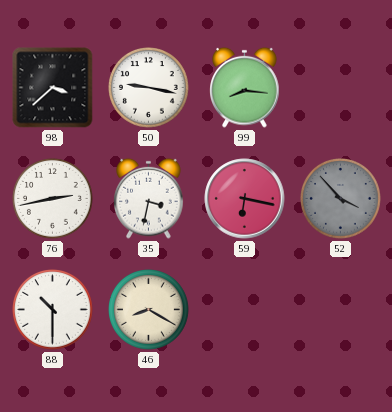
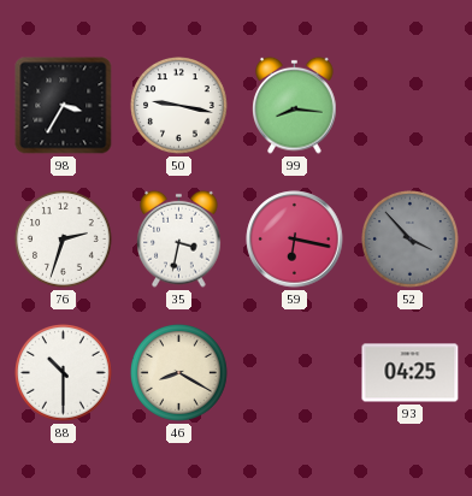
98: 3:38 -> 3:35 (64, 106)
76: 2:43 -> 2:33 (64, 240)
93: none -> 04:25 (411, 373)
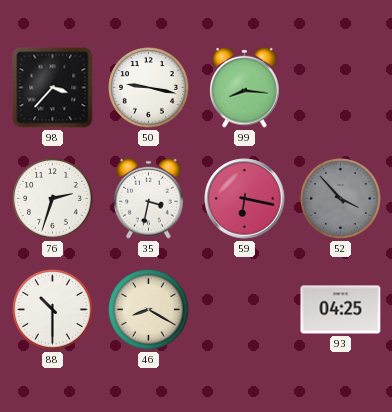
98: 3:35 -> 3:37 (53, 88)
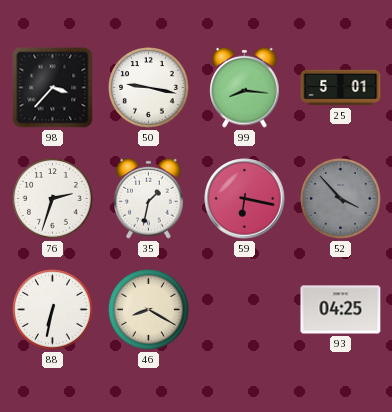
25: none -> 5:01 (341, 88)
35: 3:32 -> 1:32 (149, 198)
88: 10:30 -> 6:32 (53, 310)
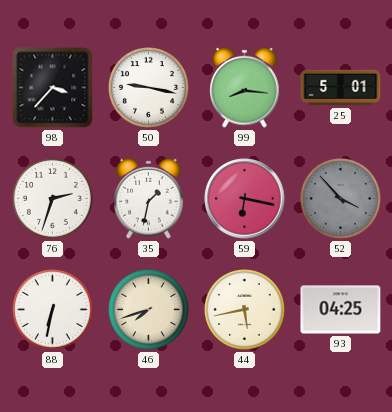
46: 8:20 -> 7:42 (149, 310)
44: none -> 5:43 (245, 310)
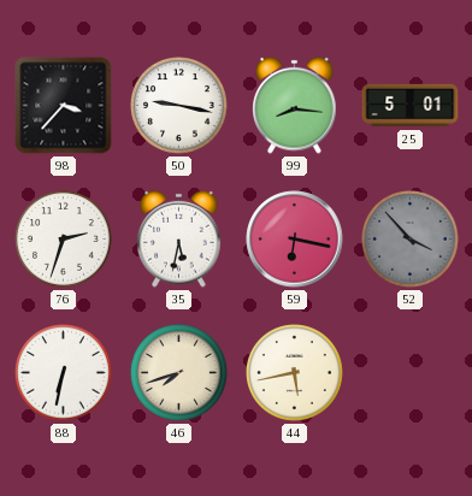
35: 1:32 -> 5:32 (179, 238)
93: 04:25 -> none (341, 310)
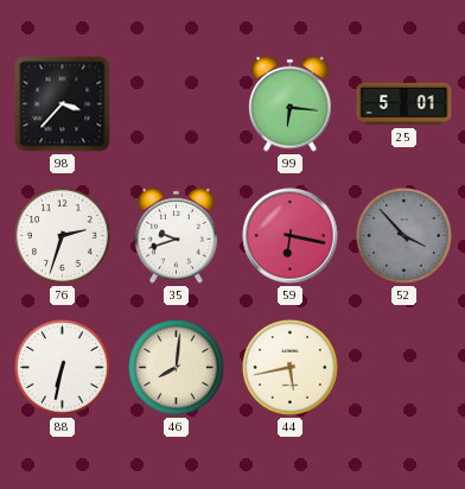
50: 9:17 -> none (179, 106)
99: 8:16 -> 6:16 (291, 103)
35: 5:32 -> 9:42 (177, 235)
46: 7:42 -> 8:01 (177, 368)
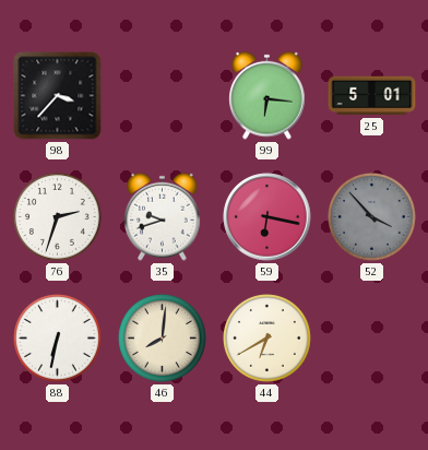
44: 5:43 -> 6:40 (267, 339)
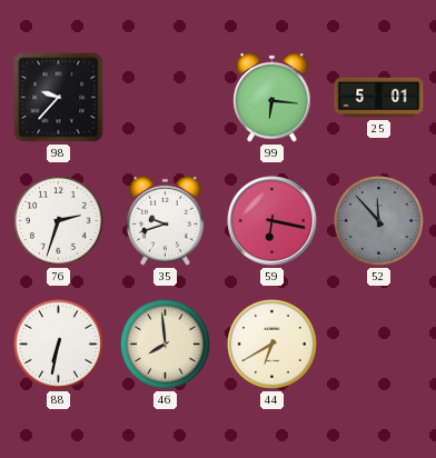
98: 3:37 -> 9:37 (59, 98)
52: 3:53 -> 11:53 (379, 221)
46: 8:01 -> 7:59 (166, 345)
